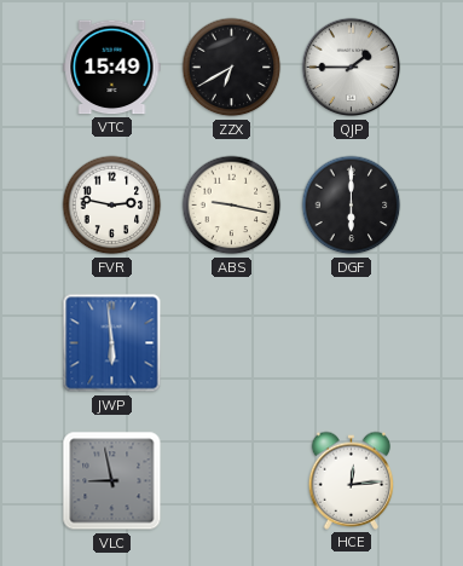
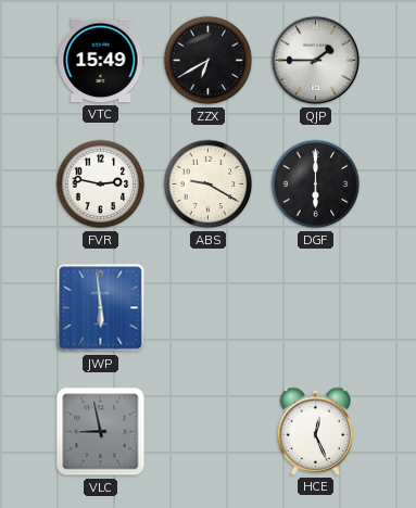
ABS: 9:17 -> 9:20 (209, 185)
HCE: 12:14 -> 12:26 (316, 431)
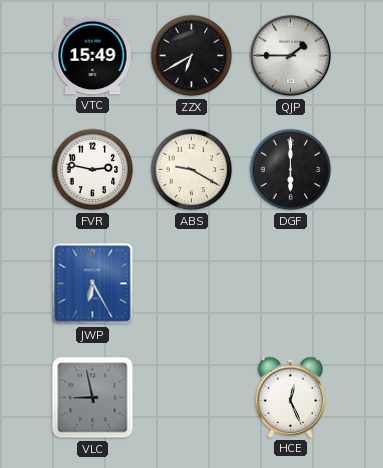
JWP: 5:59 -> 6:25 (93, 284)
